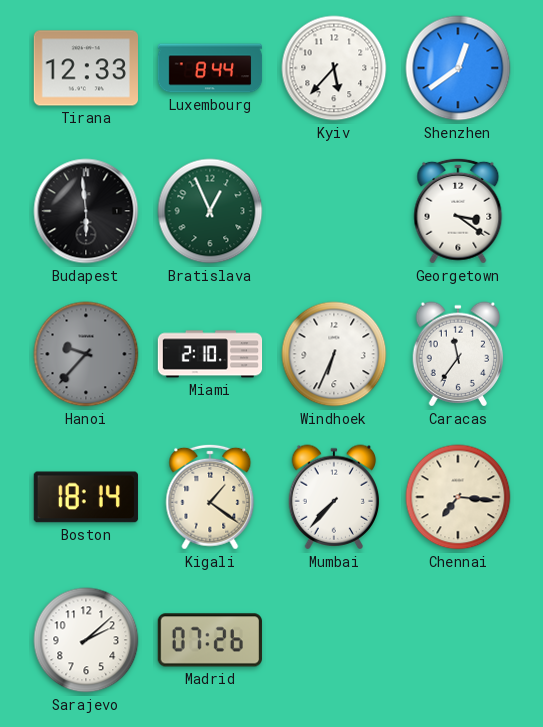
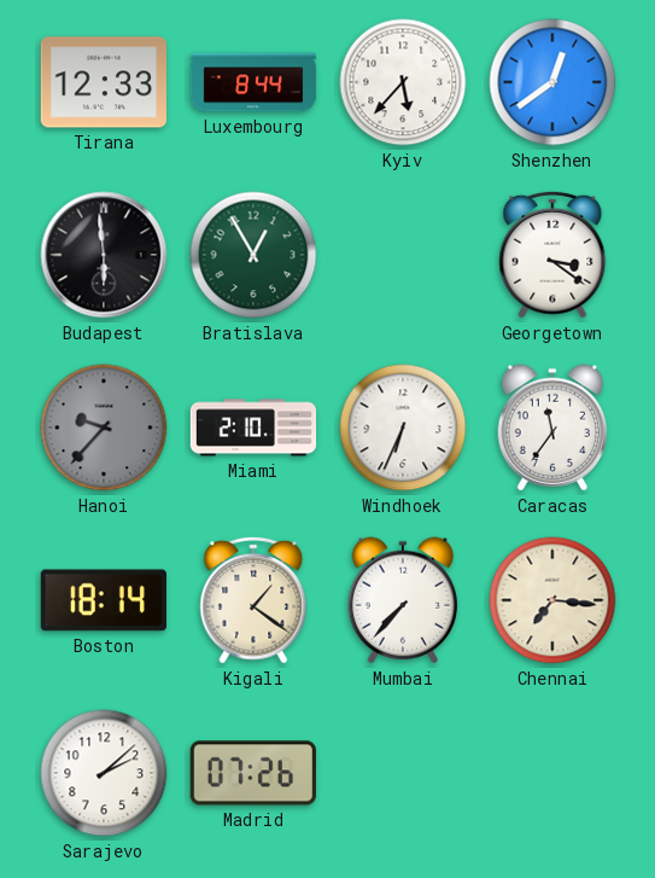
Bratislava: 12:56 -> 12:55 (253, 255)
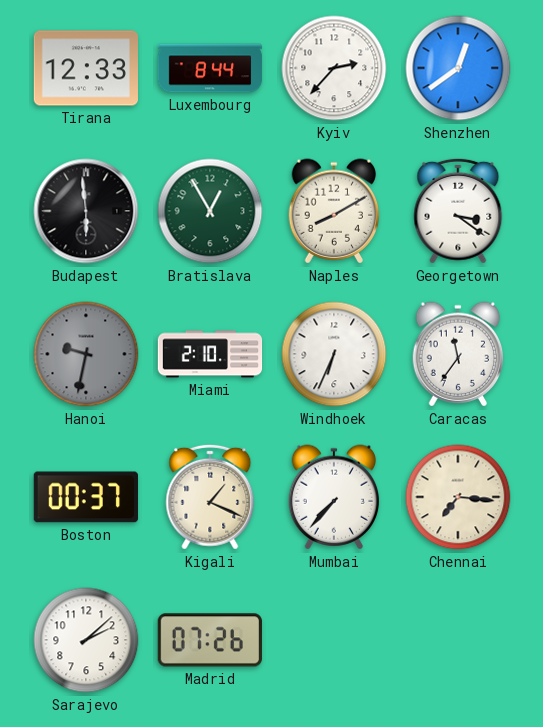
Kyiv: 5:37 -> 2:37 (334, 68)
Naples: none -> 8:10 (334, 211)
Hanoi: 9:37 -> 9:32 (86, 354)
Boston: 18:14 -> 00:37 (86, 497)
Kigali: 1:21 -> 1:19 (210, 497)
